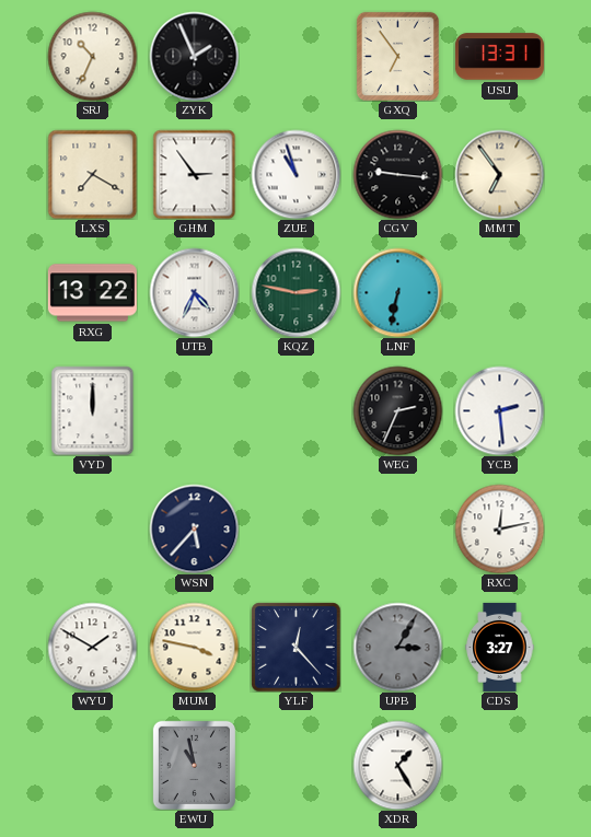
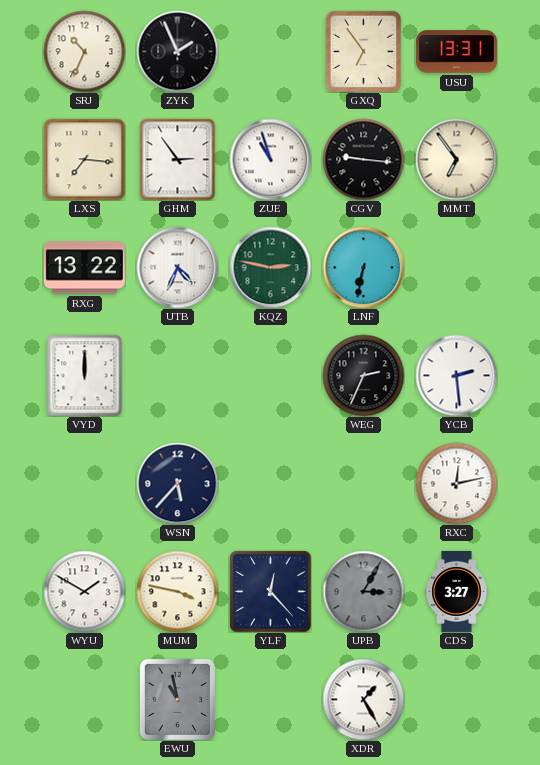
LXS: 7:20 -> 7:16 (84, 159)
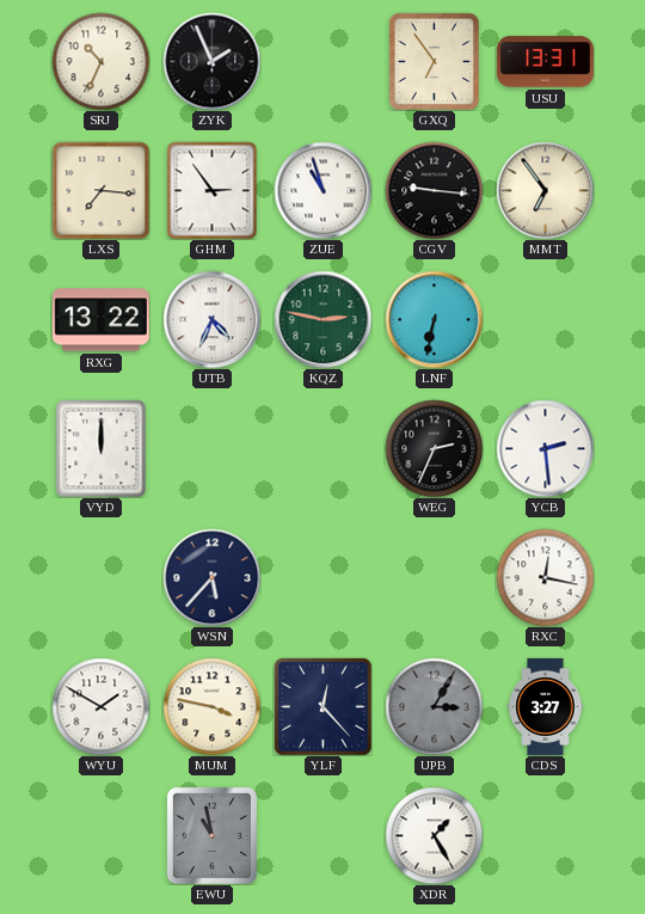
RXC: 12:13 -> 12:17 (545, 577)
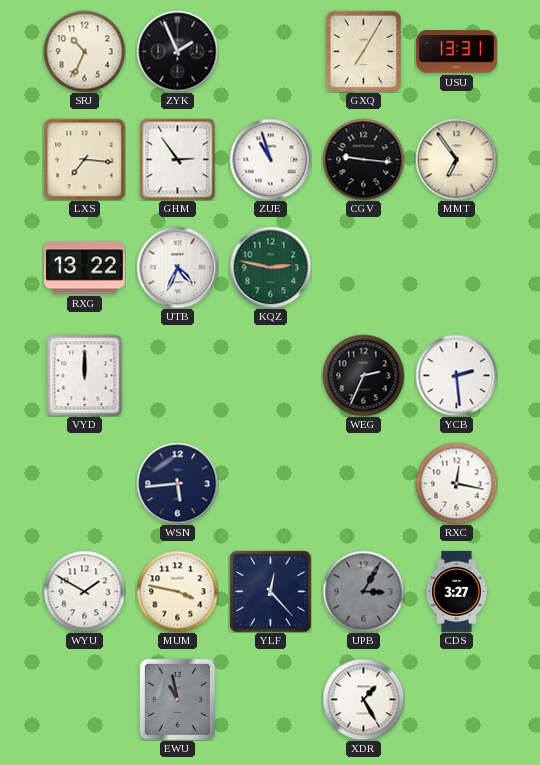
GXQ: 6:54 -> 7:05 (363, 51)
LNF: 6:32 -> none (434, 319)
WSN: 5:37 -> 5:44 (177, 483)
